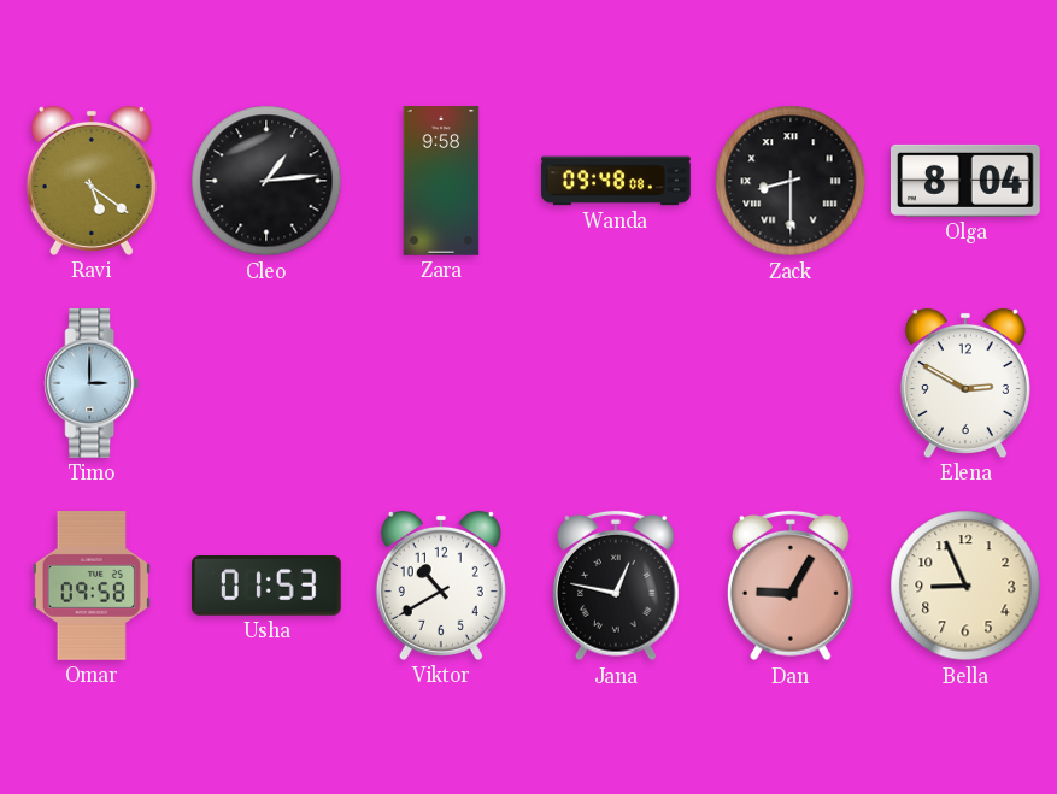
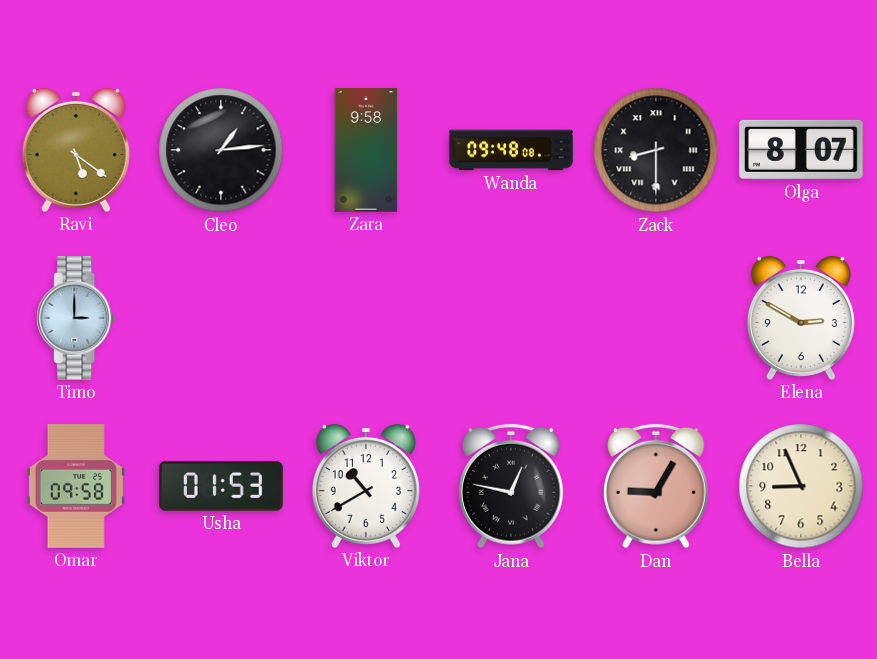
Olga: 8:04 -> 8:07 (802, 150)
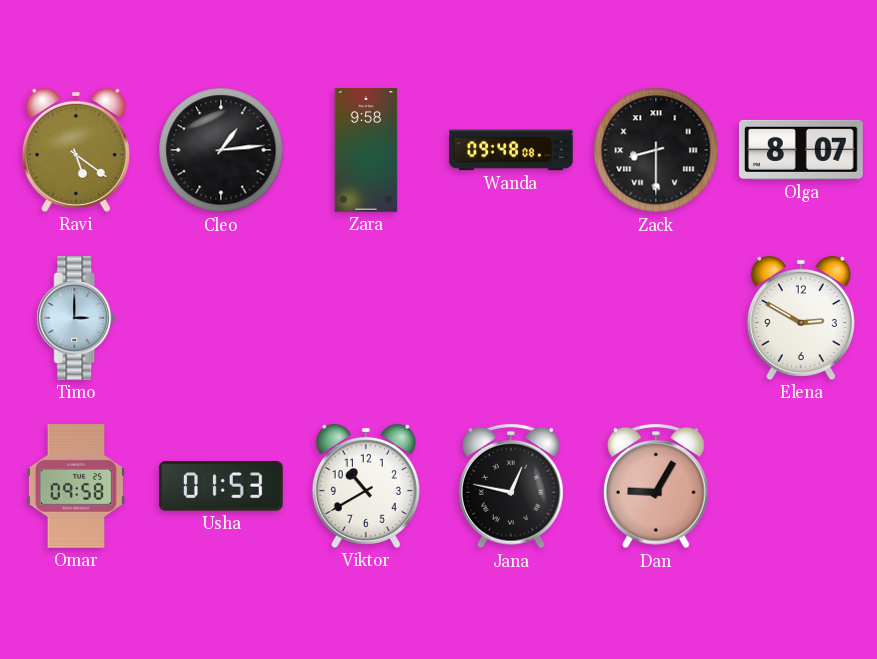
Bella: 8:56 -> none (801, 486)
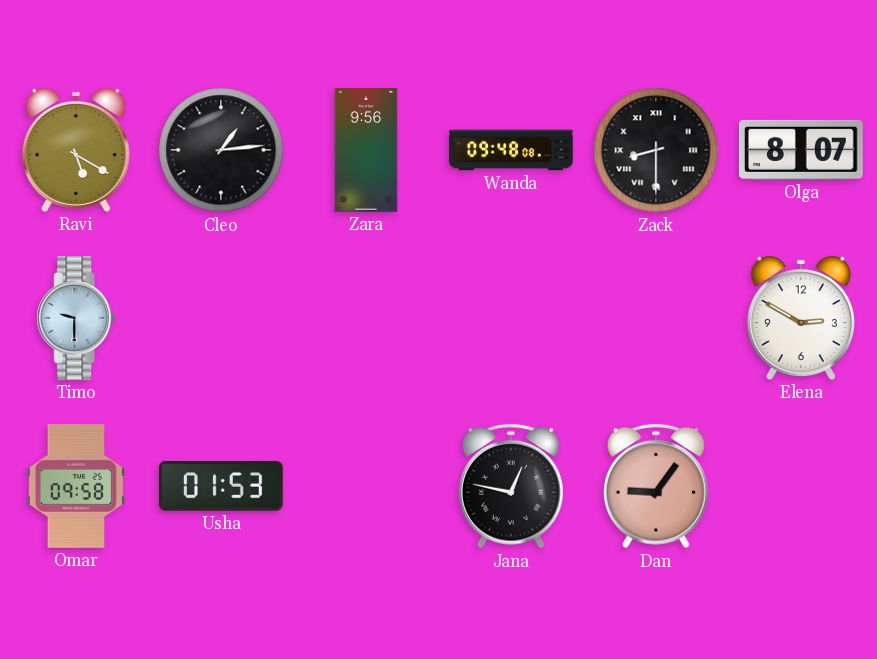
Ravi: 5:21 -> 5:20 (76, 150)
Zara: 9:58 -> 9:56 (366, 150)
Timo: 3:00 -> 9:30 (76, 319)
Viktor: 10:40 -> none (366, 486)
Dan: 9:05 -> 9:06 (656, 486)
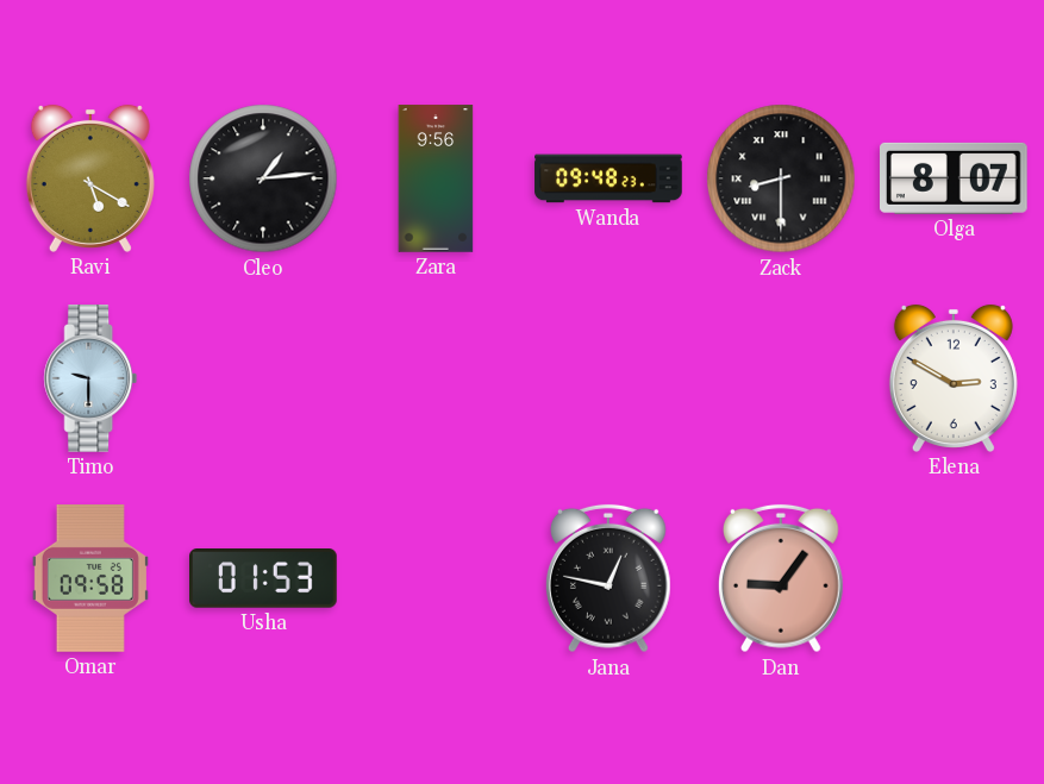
Wanda: 09:48:08 -> 09:48:23 (608, 178)
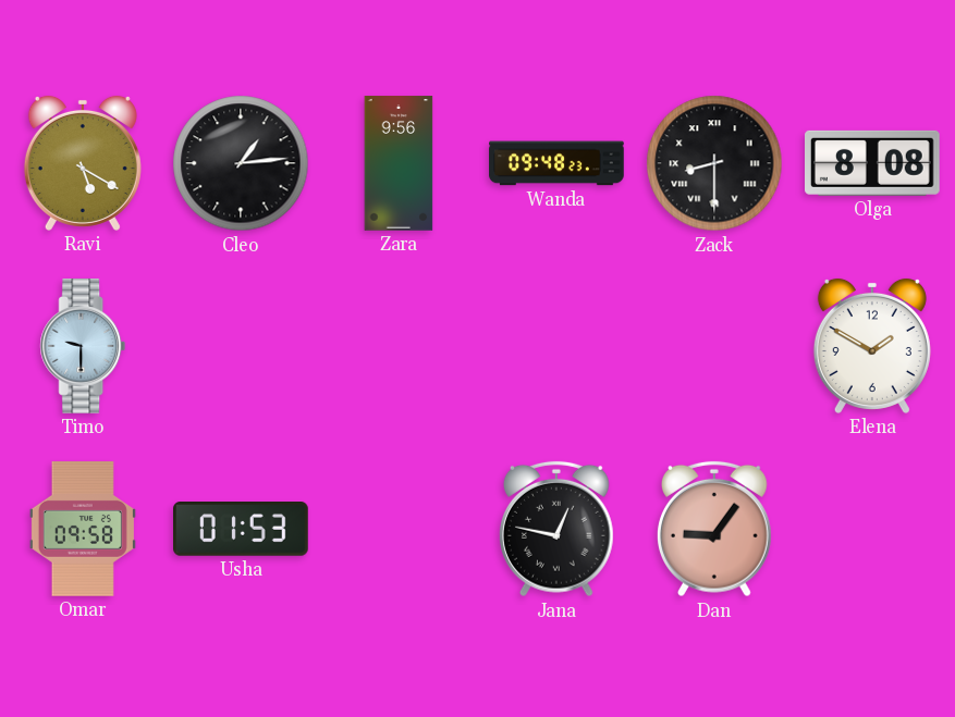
Olga: 8:07 -> 8:08 (873, 163)
Elena: 2:50 -> 1:50 (872, 346)
